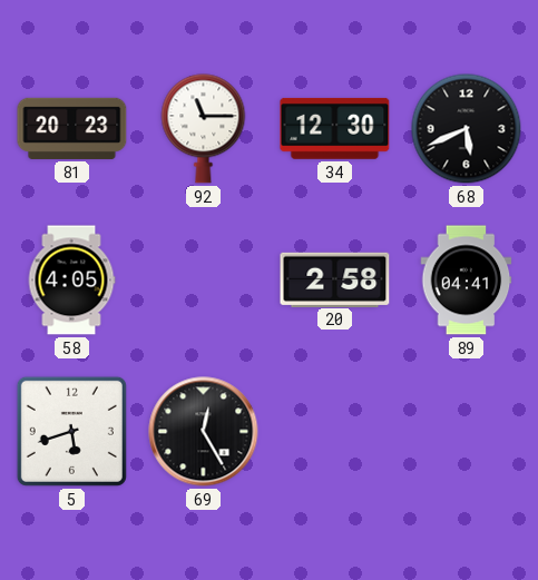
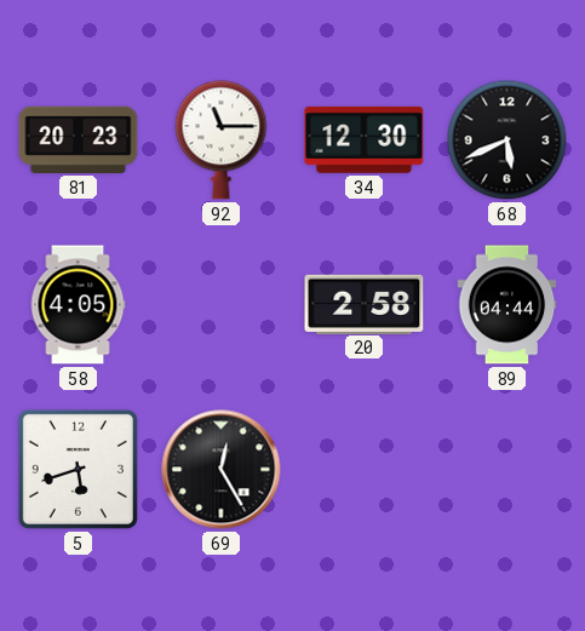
89: 04:41 -> 04:44 (507, 305)
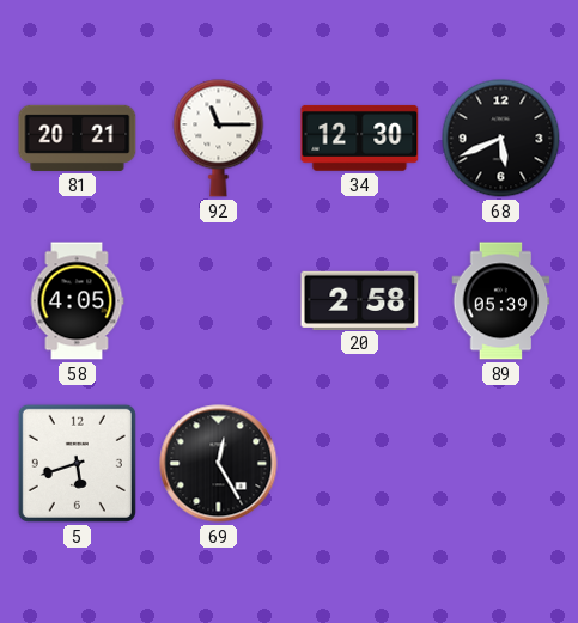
81: 20:23 -> 20:21 (78, 138)
89: 04:44 -> 05:39 (501, 301)
